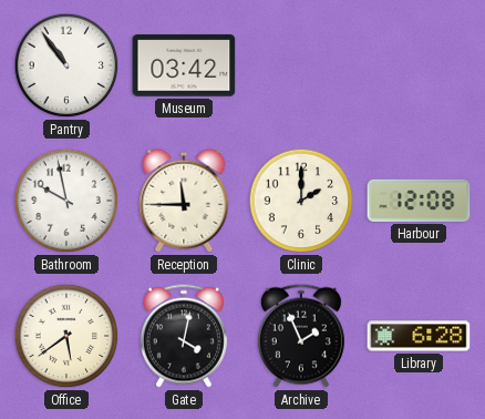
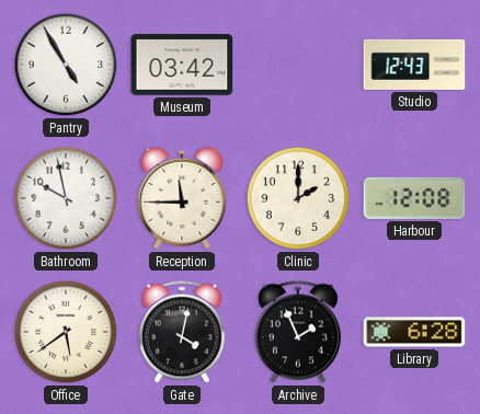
Pantry: 10:54 -> 4:55 (66, 65)
Studio: none -> 12:43 (414, 65)
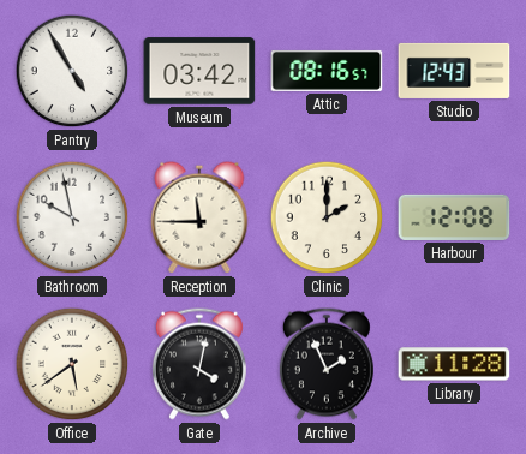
Attic: none -> 08:16 (327, 71)
Library: 6:28 -> 11:28 (454, 364)
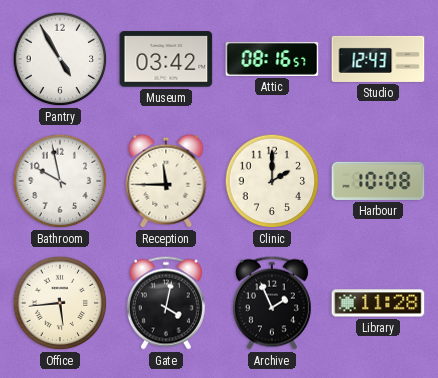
Harbour: 12:08 -> 10:08 (378, 181)
Office: 5:39 -> 5:44 (60, 303)
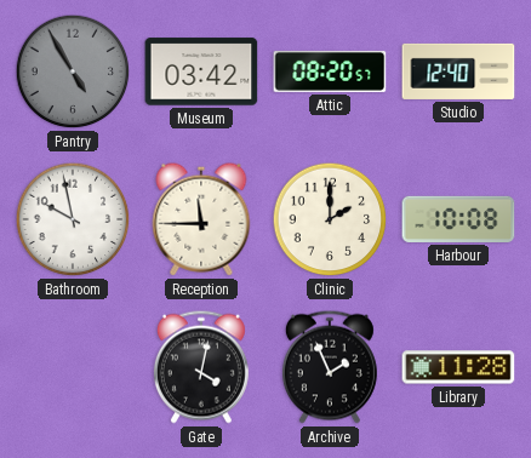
Pantry dial: white -> grey (73, 71)
Attic: 08:16 -> 08:20 (330, 71)
Studio: 12:43 -> 12:40 (458, 71)
Office: 5:44 -> none (60, 303)
